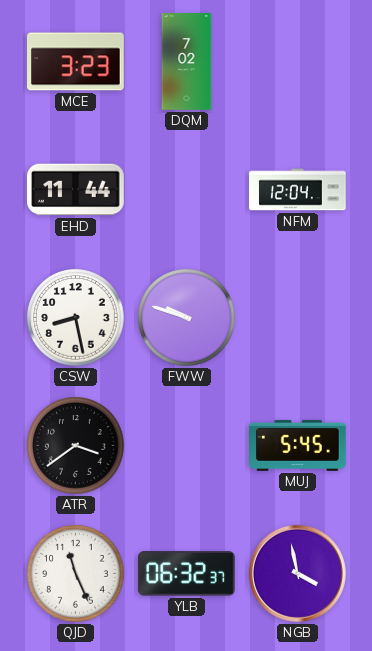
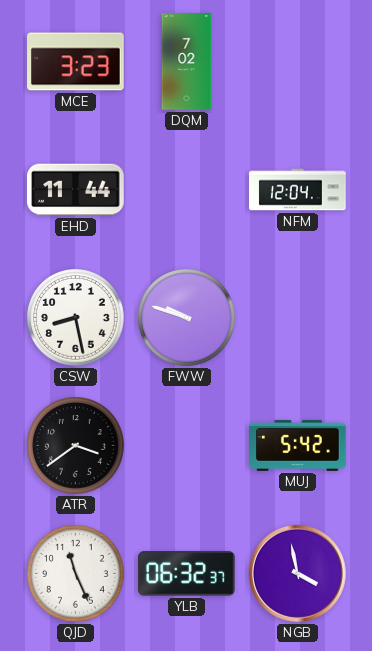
MUJ: 5:45 -> 5:42 (298, 445)
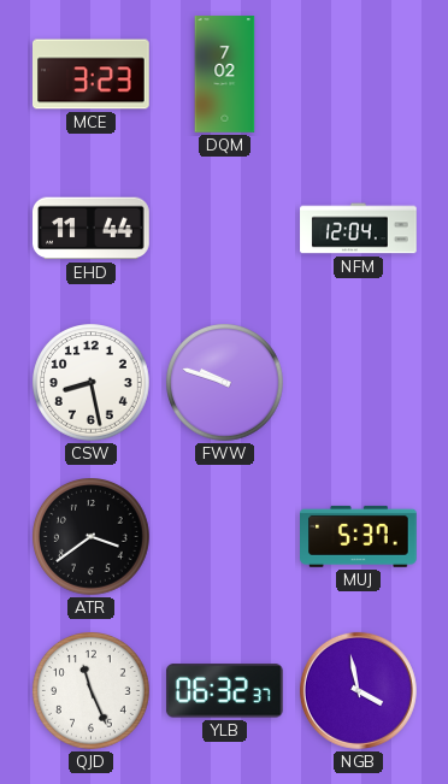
MUJ: 5:42 -> 5:37 (359, 536)
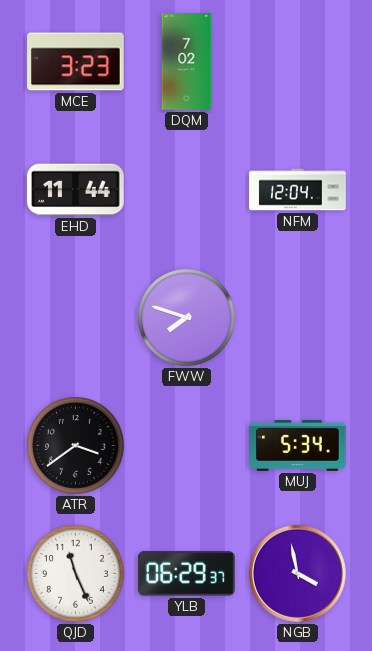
CSW: 8:28 -> none (92, 383)
FWW: 9:48 -> 7:48 (187, 318)
MUJ: 5:37 -> 5:34 (298, 445)
YLB: 06:32 -> 06:29 (186, 574)
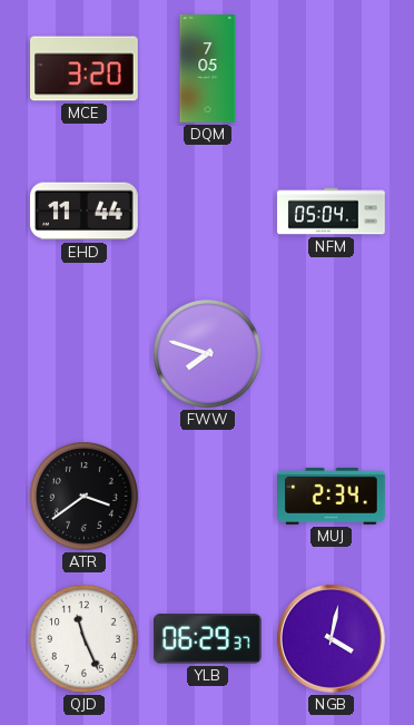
MCE: 3:23 -> 3:20 (85, 69)
DQM: 7:02 -> 7:05 (208, 69)
NFM: 12:04 -> 05:04 (332, 212)
MUJ: 5:34 -> 2:34 (332, 496)
NGB: 3:58 -> 4:02 (331, 638)
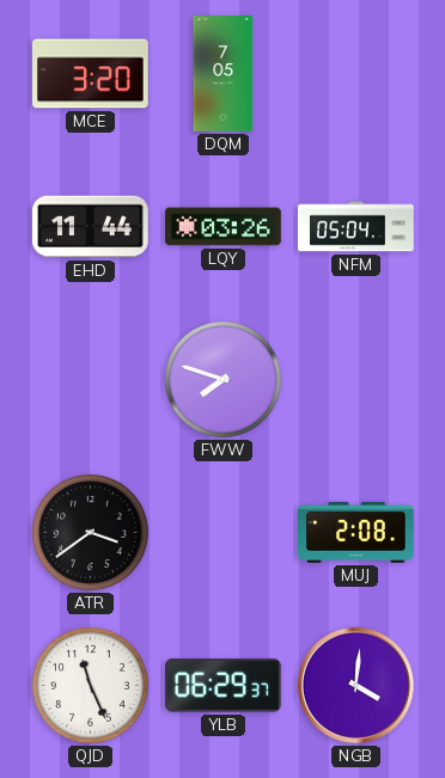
LQY: none -> 03:26 (224, 227)
MUJ: 2:34 -> 2:08 (356, 532)
NGB: 4:02 -> 4:01 (355, 685)
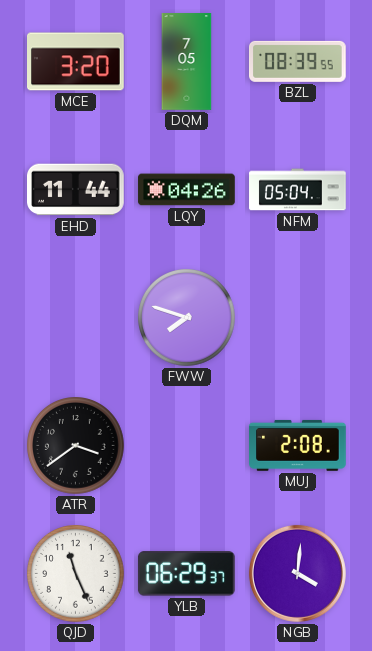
BZL: none -> 08:39 (298, 61)
LQY: 03:26 -> 04:26 (187, 190)
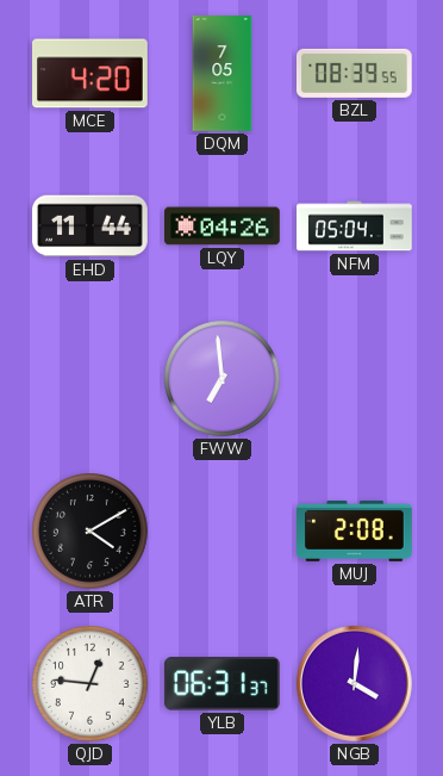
MCE: 3:20 -> 4:20 (91, 74)
FWW: 7:48 -> 6:59 (223, 379)
ATR: 3:39 -> 4:10 (91, 532)
QJD: 11:26 -> 12:46 (91, 684)
YLB: 06:29 -> 06:31 (221, 684)
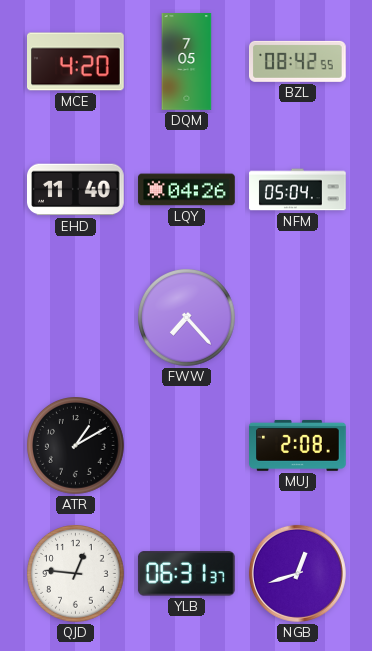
BZL: 08:39 -> 08:42 (298, 61)
EHD: 11:44 -> 11:40 (76, 190)
FWW: 6:59 -> 7:23 (187, 318)
ATR: 4:10 -> 1:10 (76, 446)
NGB: 4:01 -> 12:42 (297, 573)
